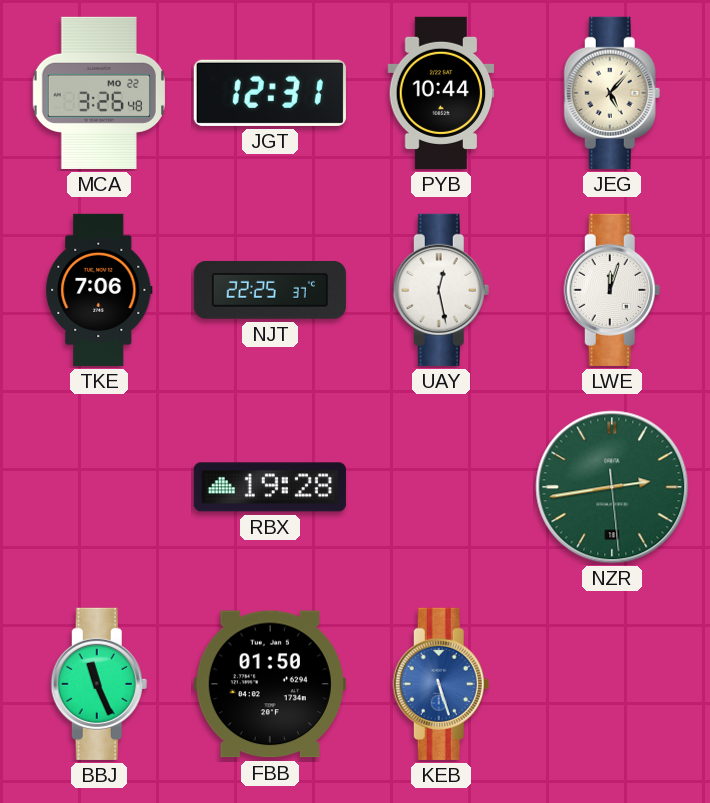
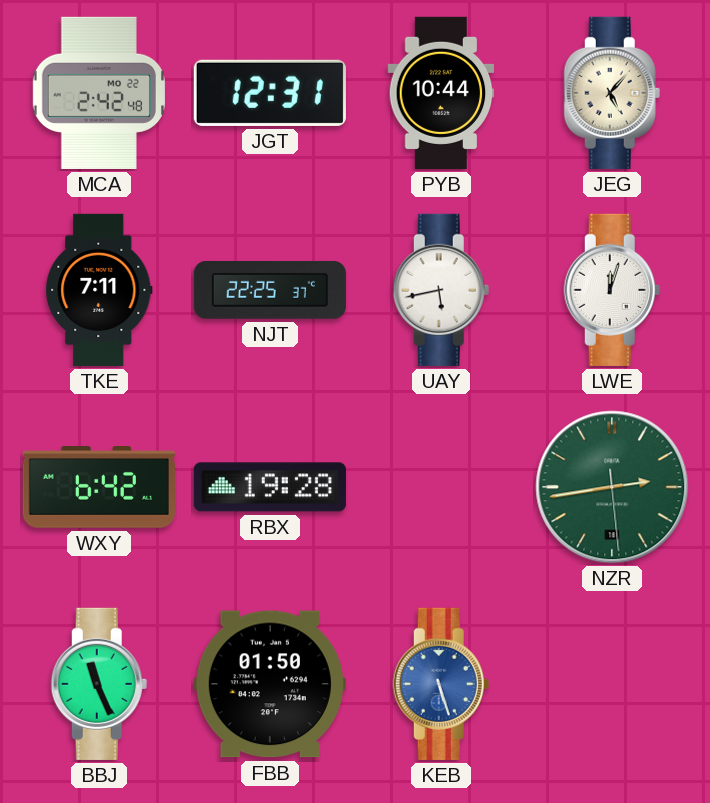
MCA: 3:26 -> 2:42 (98, 93)
TKE: 7:06 -> 7:11 (99, 290)
UAY: 12:28 -> 5:43 (441, 290)
WXY: none -> 6:42 (99, 487)
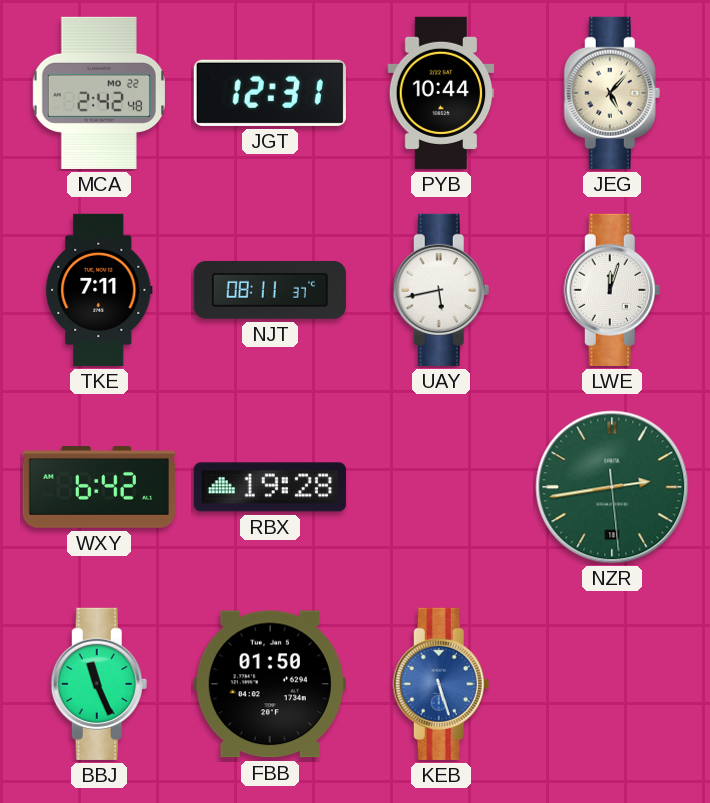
NJT: 22:25 -> 08:11 (270, 290)
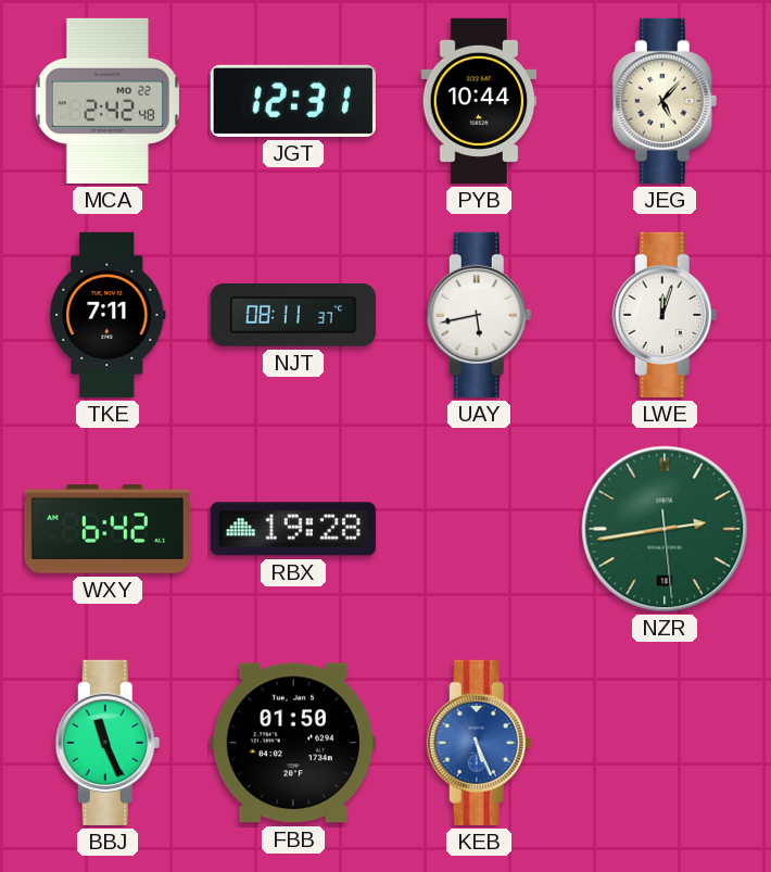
KEB: 5:27 -> 5:26 (479, 743)
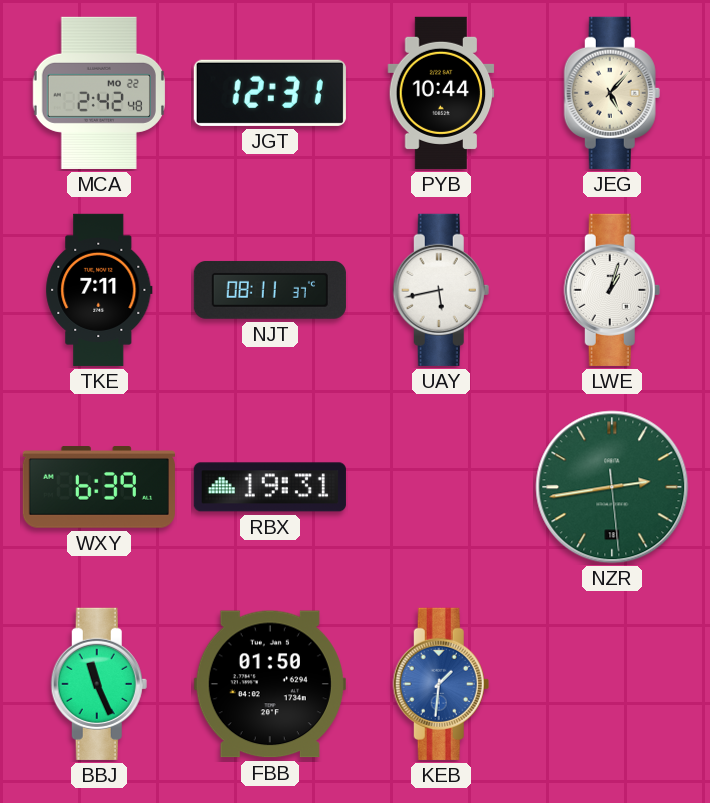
LWE: 12:03 -> 1:03 (612, 290)
WXY: 6:42 -> 6:39 (99, 487)
RBX: 19:28 -> 19:31 (270, 487)
KEB: 5:26 -> 1:31 (441, 684)
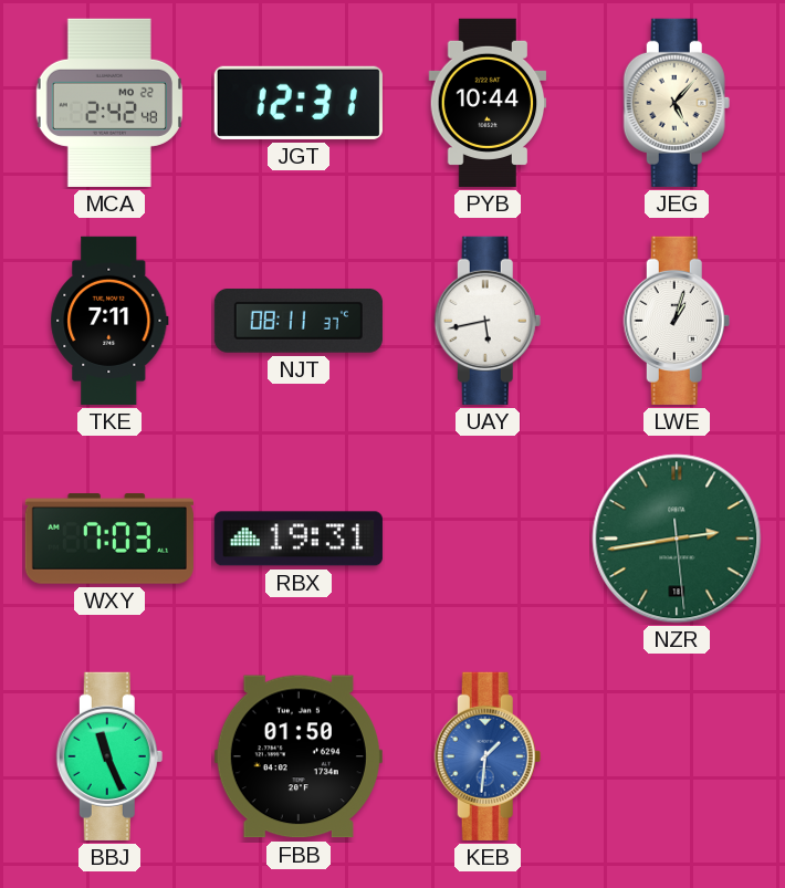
WXY: 6:39 -> 7:03 (109, 539)
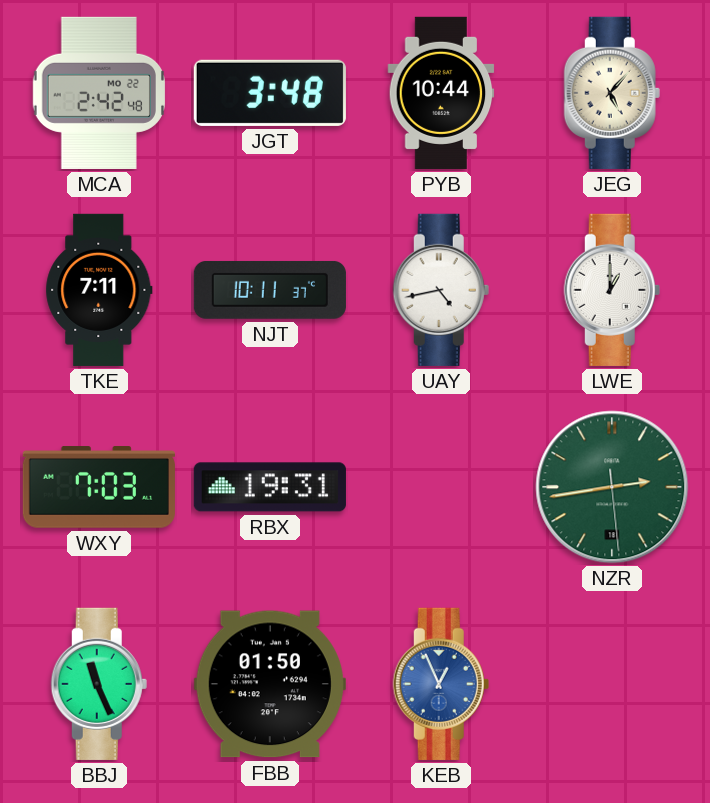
JGT: 12:31 -> 3:48 (270, 93)
NJT: 08:11 -> 10:11 (270, 290)
UAY: 5:43 -> 4:43 (441, 290)
LWE: 1:03 -> 1:00 (612, 290)
KEB: 1:31 -> 12:56 (441, 684)
